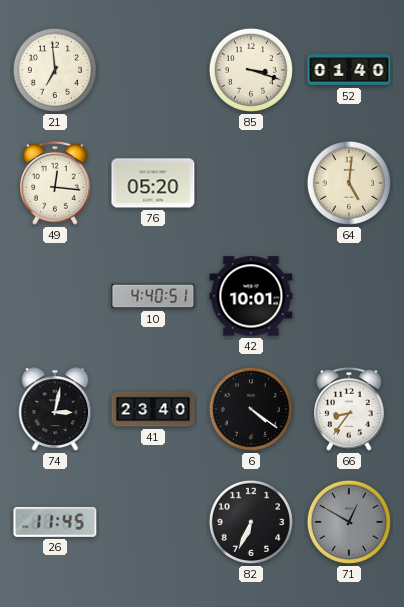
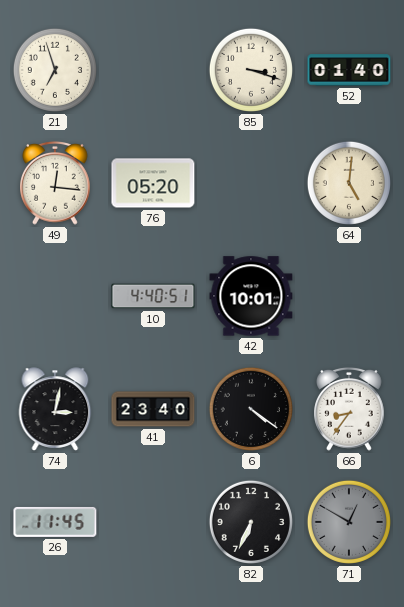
21: 6:59 -> 6:57 (55, 70)
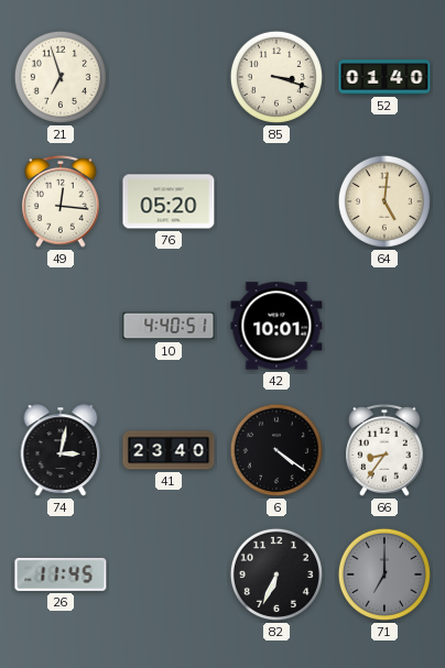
71: 12:50 -> 7:00 (384, 574)
